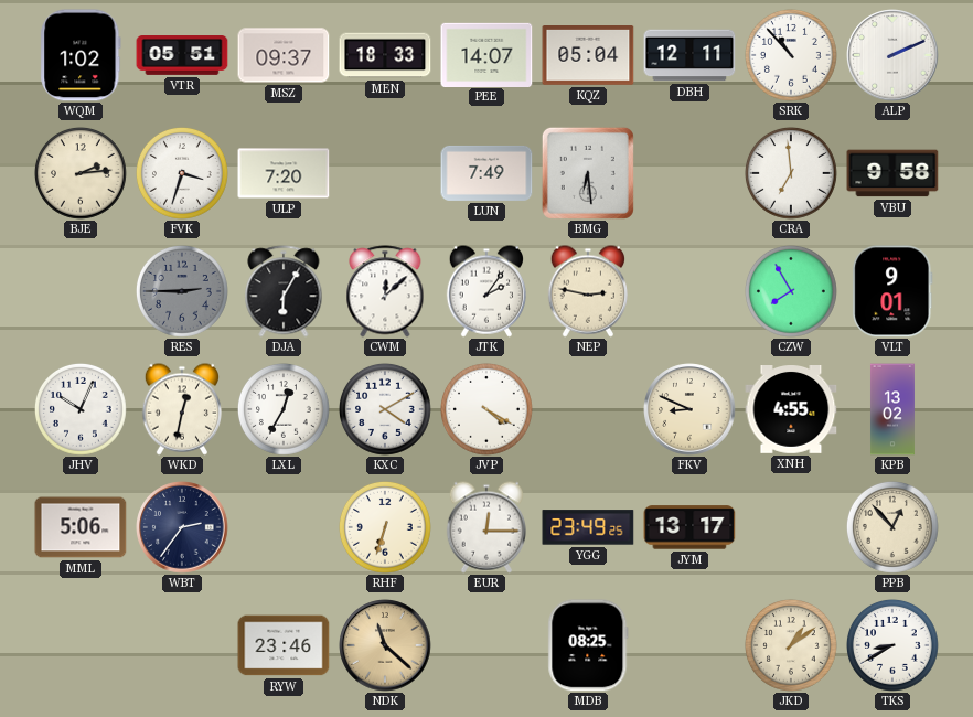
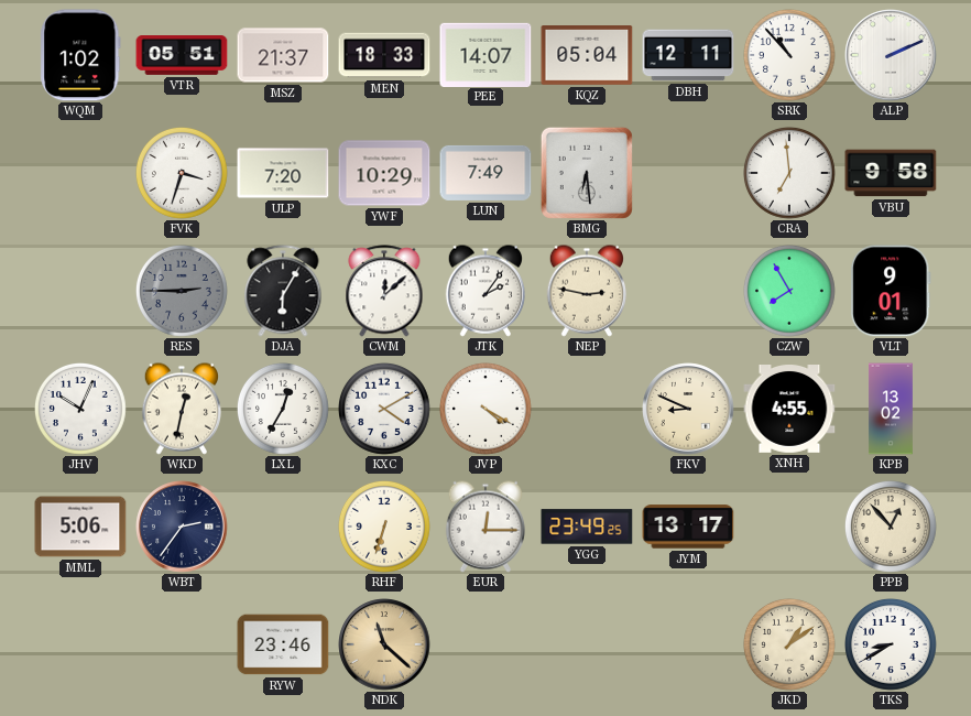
MSZ: 09:37 -> 21:37 (283, 55)
BJE: 2:14 -> none (82, 174)
YWF: none -> 10:29 (384, 173)
MDB: 08:25 -> none (588, 645)
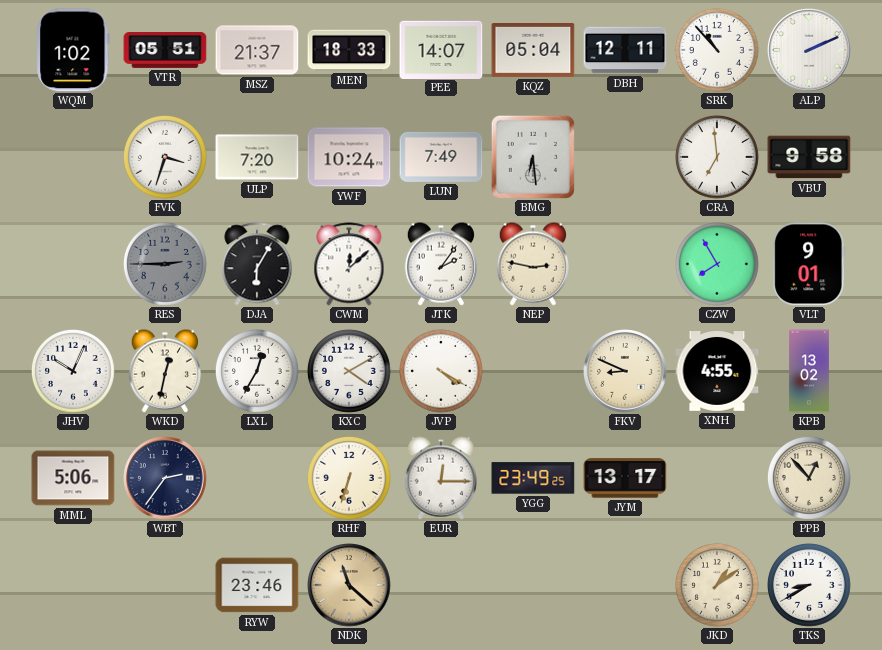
YWF: 10:29 -> 10:24 (349, 157)
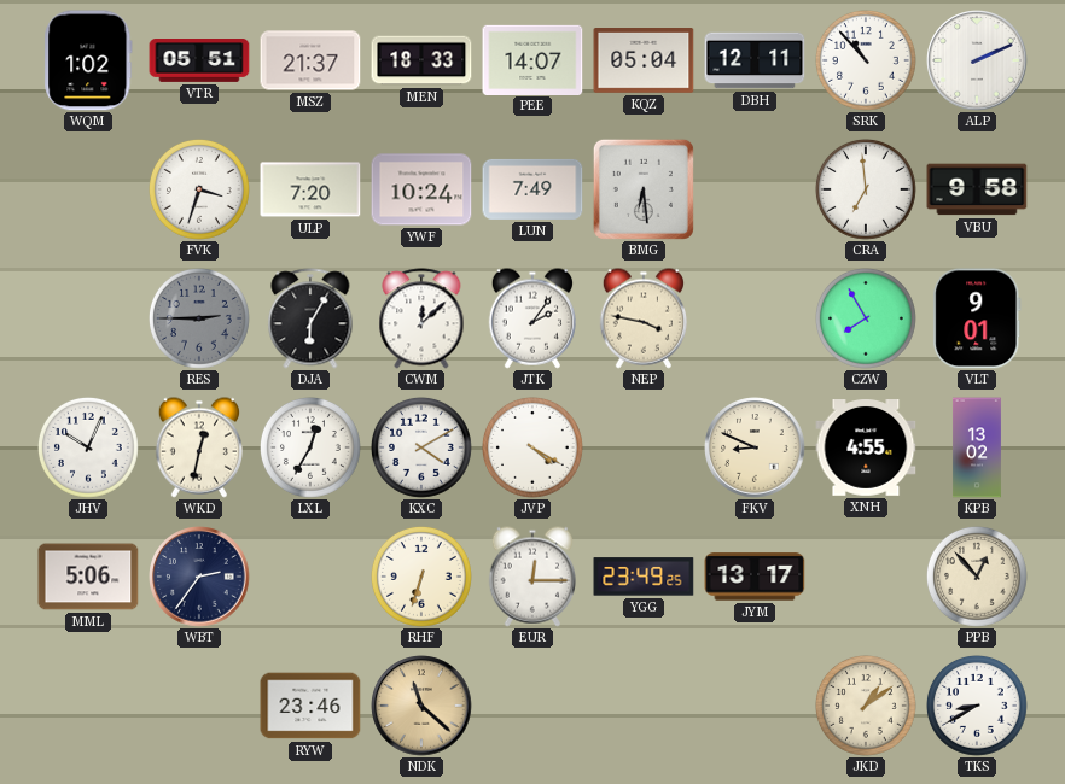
NEP: 2:47 -> 3:47 (642, 318)
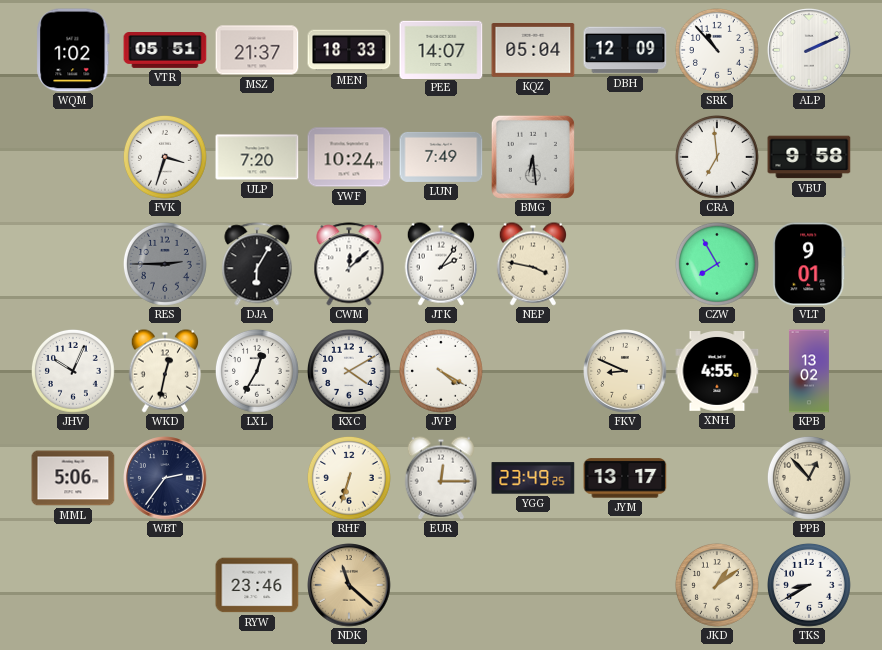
DBH: 12:11 -> 12:09 (625, 50)
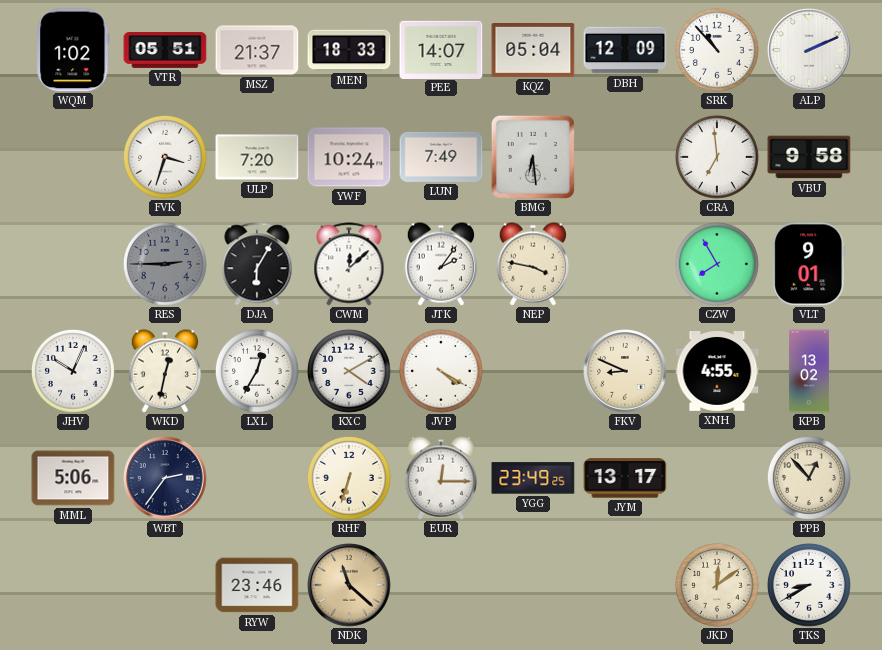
JKD: 1:09 -> 12:09 (718, 586)
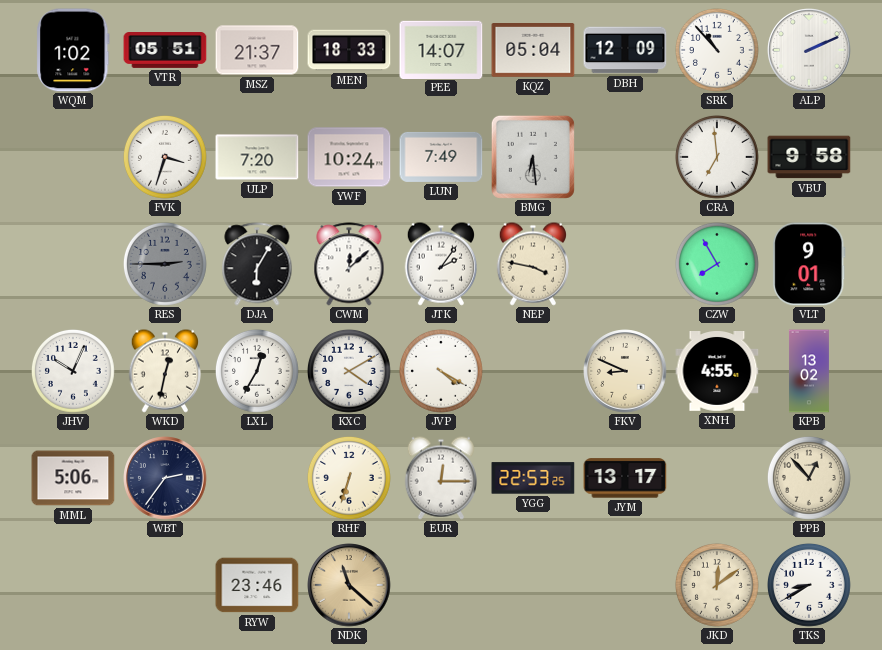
YGG: 23:49 -> 22:53 (533, 478)
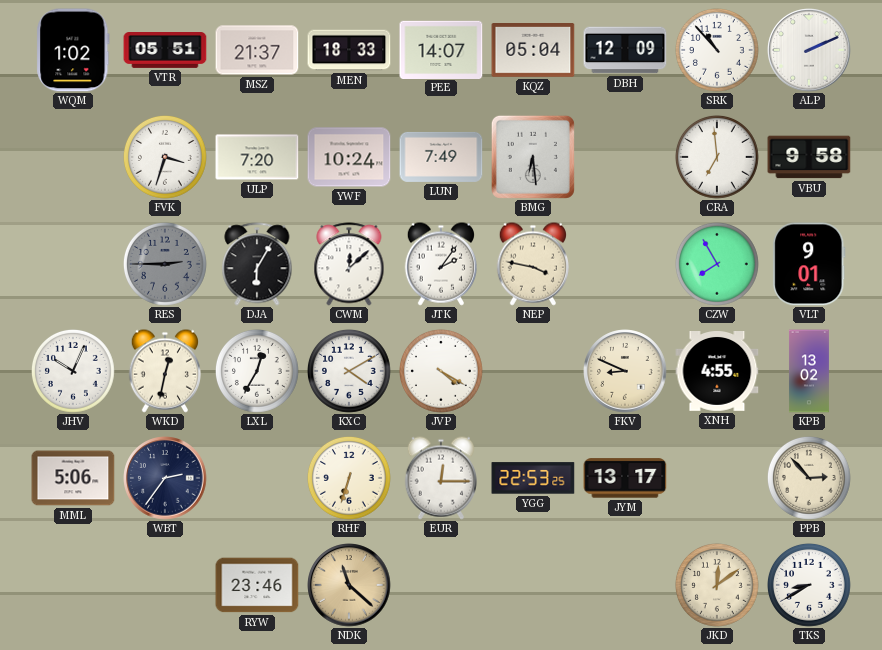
PPB: 12:53 -> 2:53 (810, 479)
